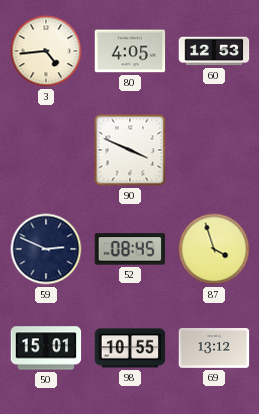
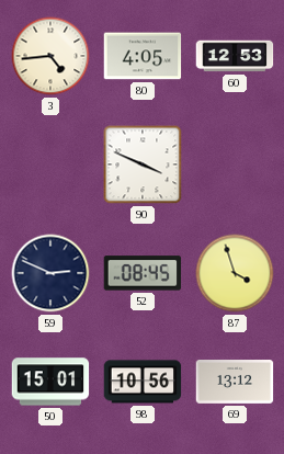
98: 10:55 -> 10:56 (143, 382)
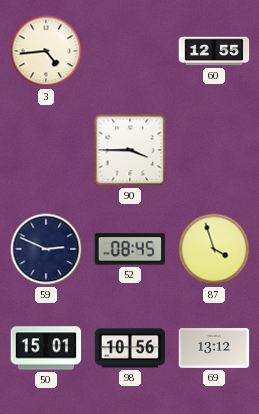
80: 4:05 -> none (143, 56)
60: 12:53 -> 12:55 (214, 51)
90: 3:49 -> 3:45 (130, 150)
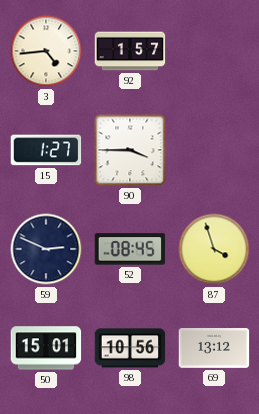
92: none -> 1:57 (130, 51)
60: 12:55 -> none (214, 51)
15: none -> 1:27 (46, 150)
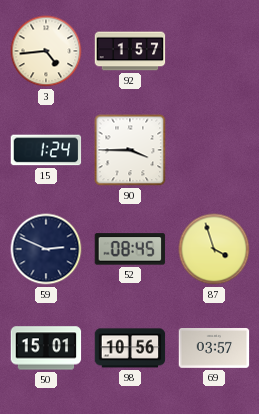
15: 1:27 -> 1:24 (46, 150)
69: 13:12 -> 03:57 (214, 349)
